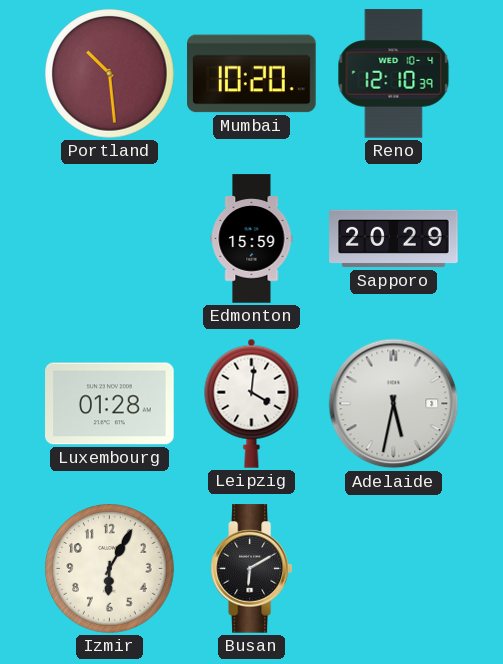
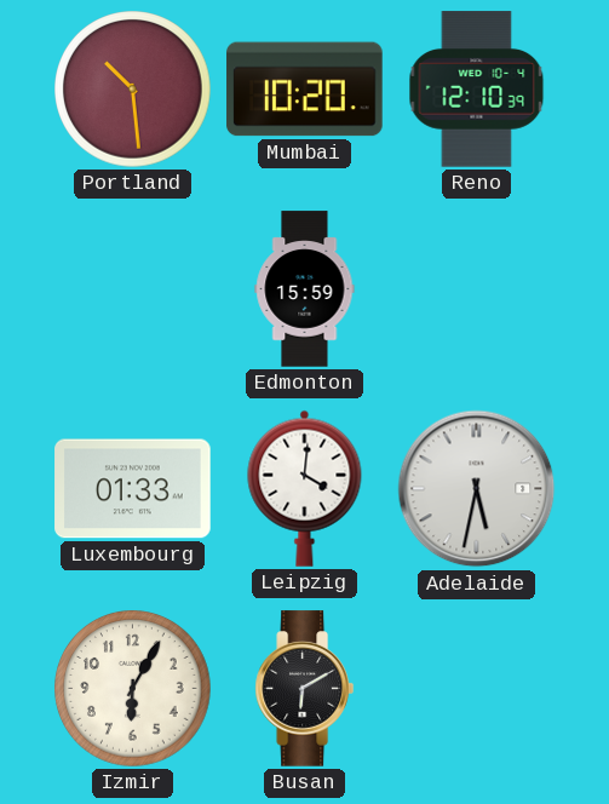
Sapporo: 20:29 -> none (394, 239)
Luxembourg: 01:28 -> 01:33 (133, 489)
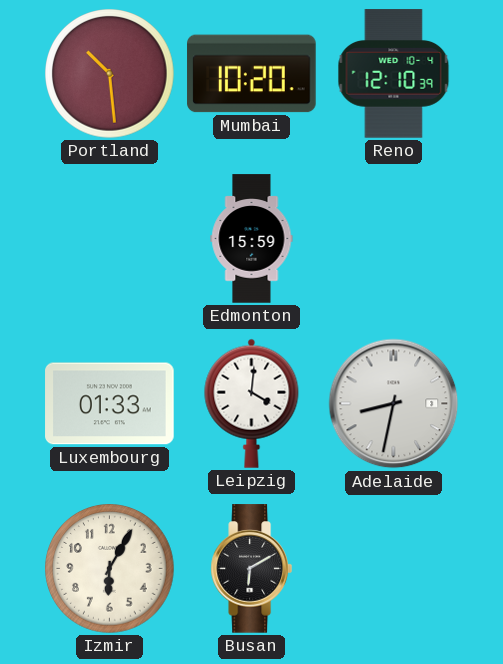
Adelaide: 5:32 -> 8:32 (394, 404)
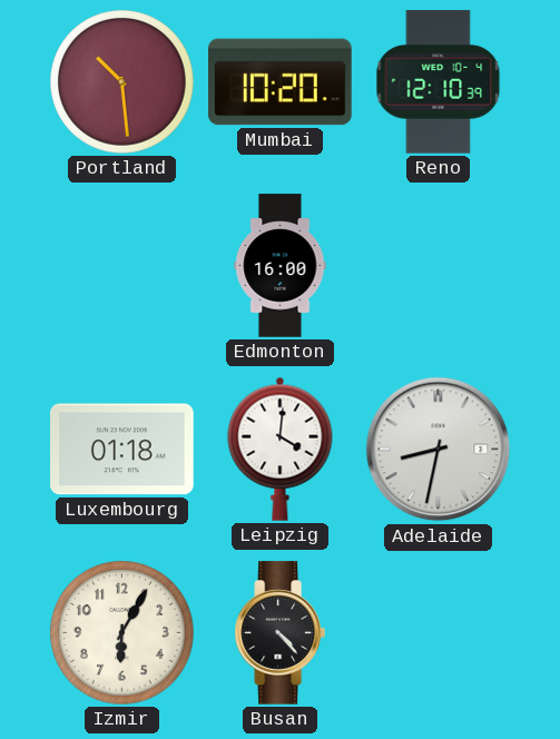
Edmonton: 15:59 -> 16:00 (281, 266)
Luxembourg: 01:33 -> 01:18 (122, 450)
Busan: 6:10 -> 4:23 (279, 633)
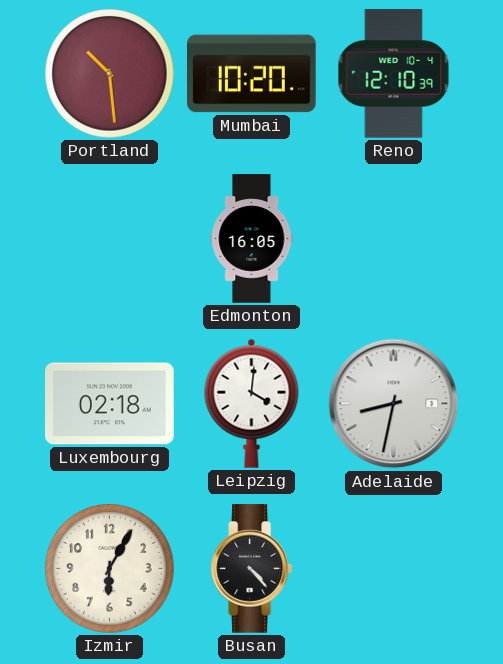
Edmonton: 16:00 -> 16:05 (252, 239)
Luxembourg: 01:18 -> 02:18 (110, 404)
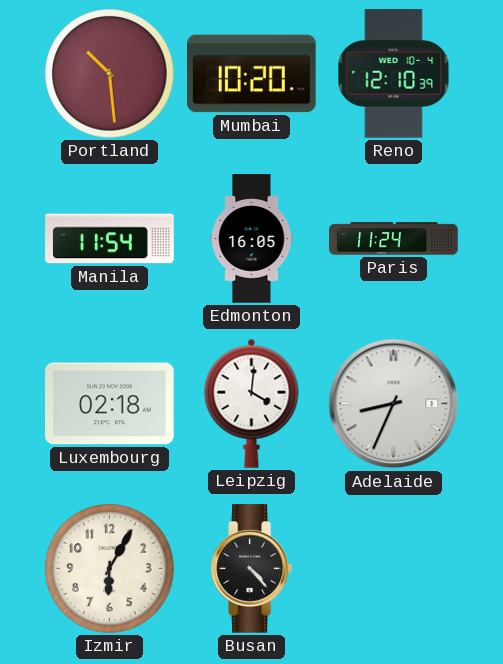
Manila: none -> 11:54 (110, 239)
Paris: none -> 11:24 (394, 239)
Adelaide: 8:32 -> 8:34 (394, 404)
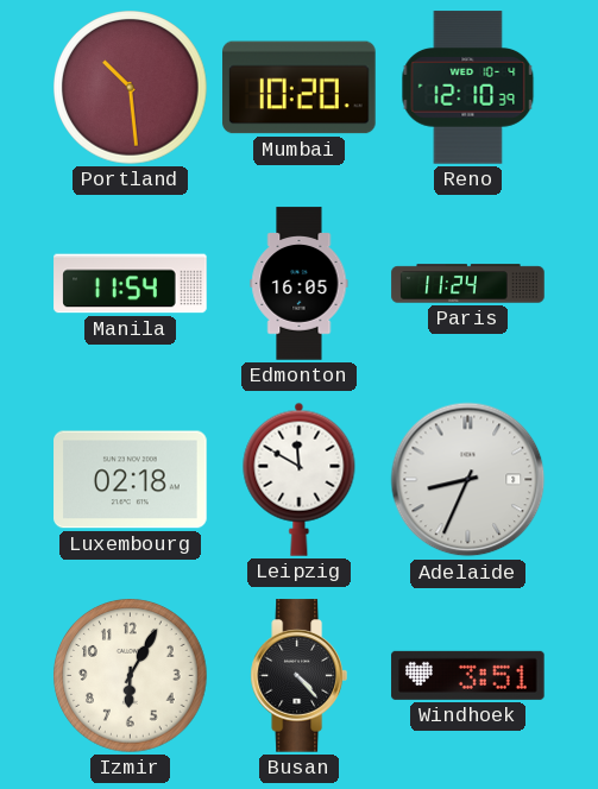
Leipzig: 4:01 -> 11:50 (300, 479)
Windhoek: none -> 3:51 (468, 675)
